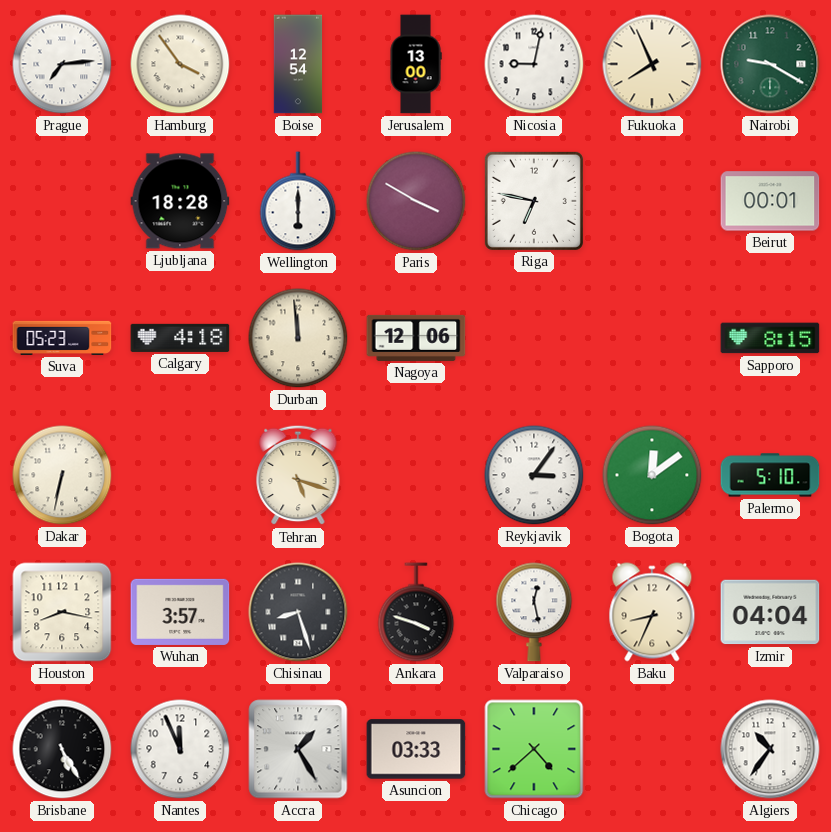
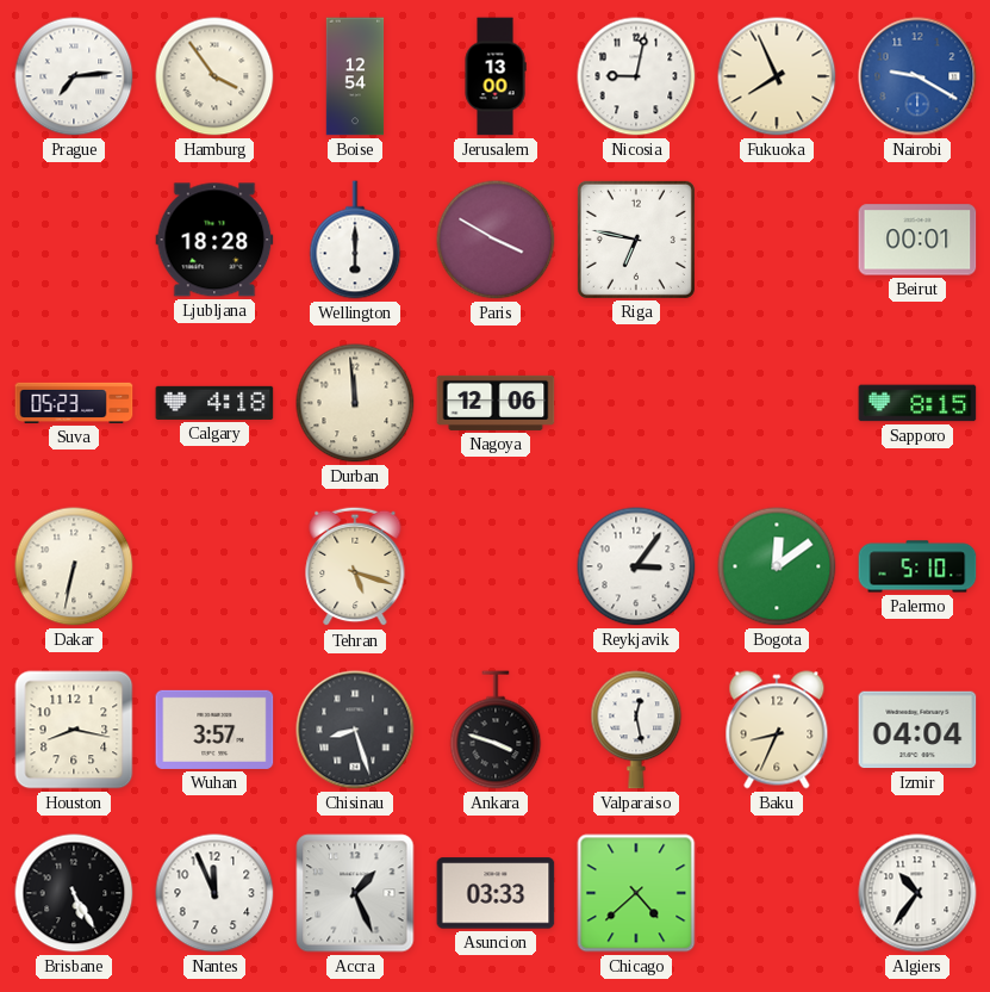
Nairobi dial: green -> blue (917, 76)
Accra: 1:25 -> 1:26 (355, 893)
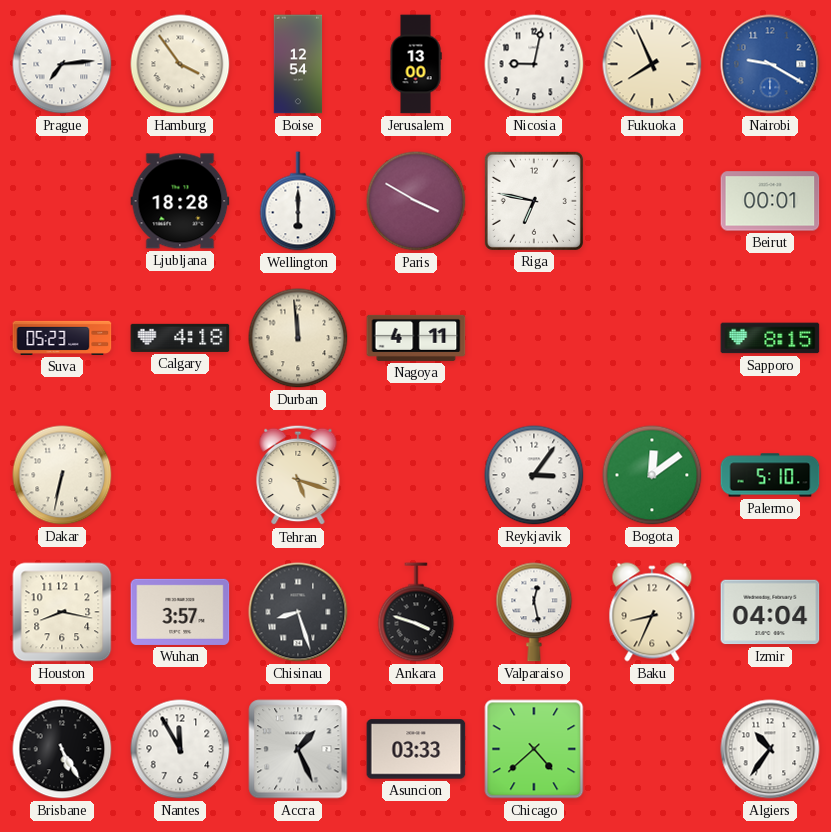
Nagoya: 12:06 -> 4:11 (416, 338)
Nantes: 11:56 -> 11:55 (180, 749)
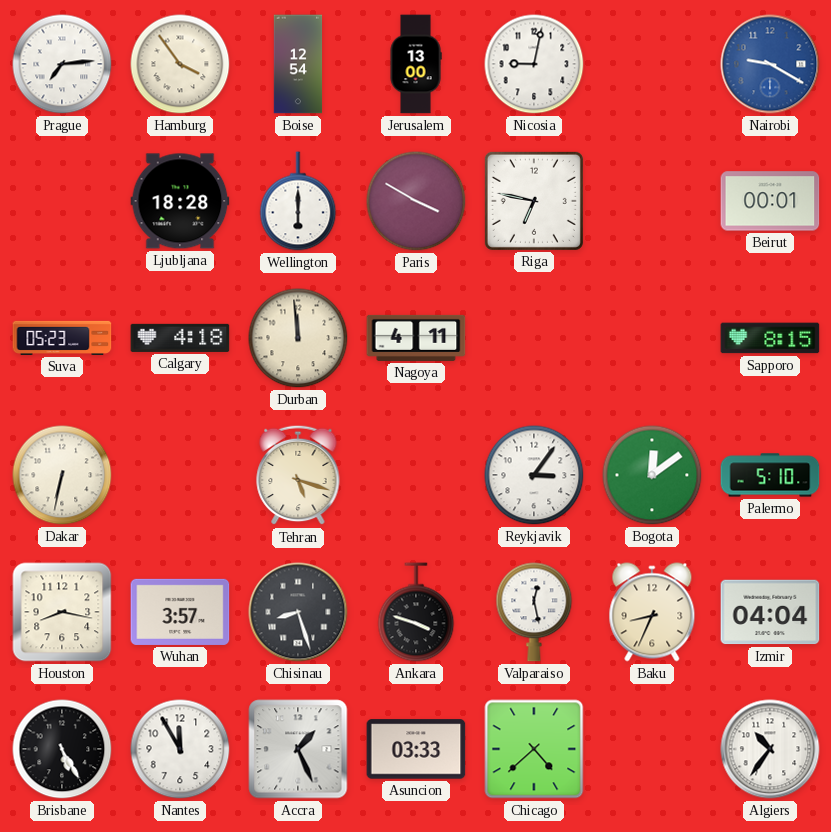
Fukuoka: 7:56 -> none (652, 64)
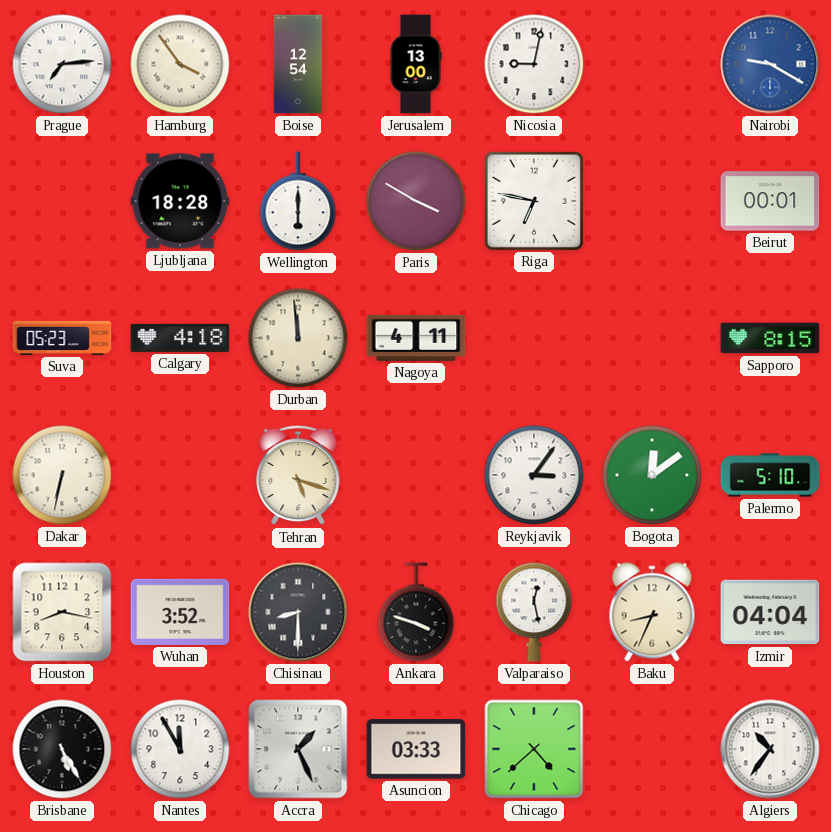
Wuhan: 3:57 -> 3:52 (180, 612)
Chisinau: 8:27 -> 8:30 (298, 612)
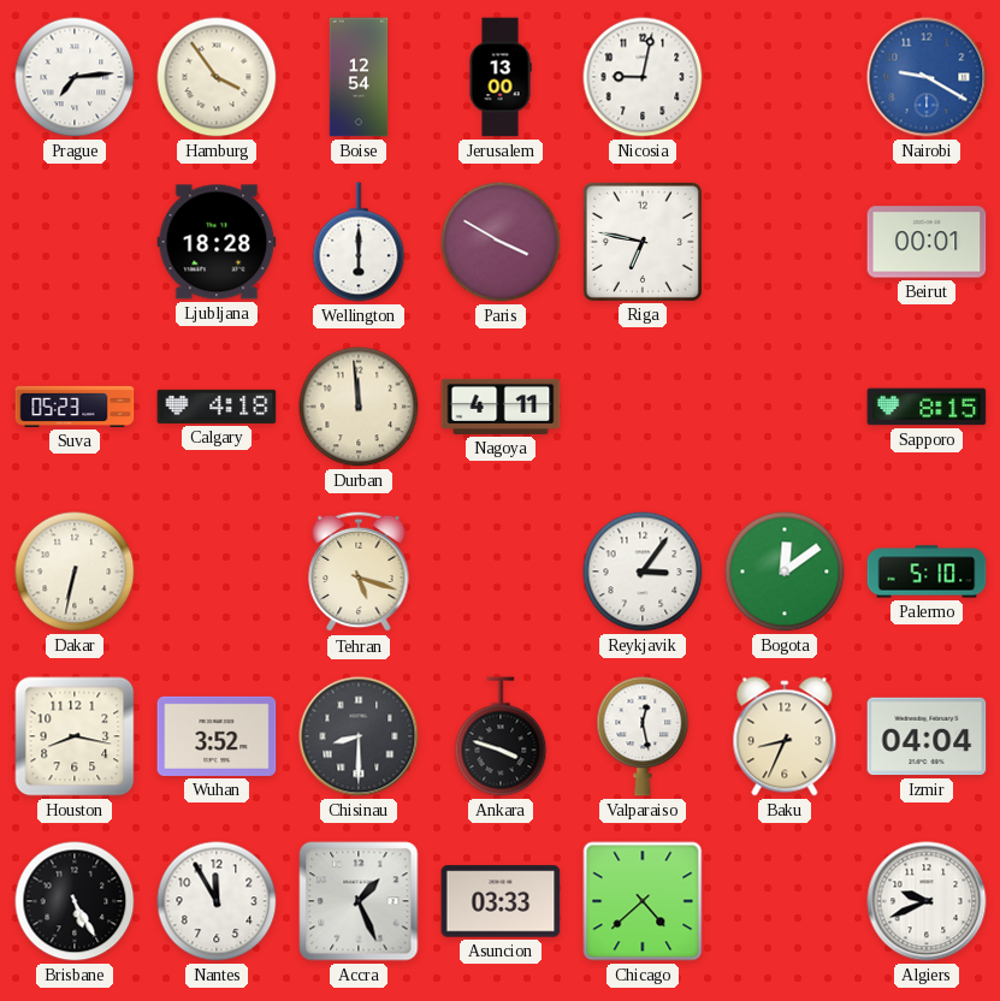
Algiers: 10:36 -> 9:41 (927, 901)
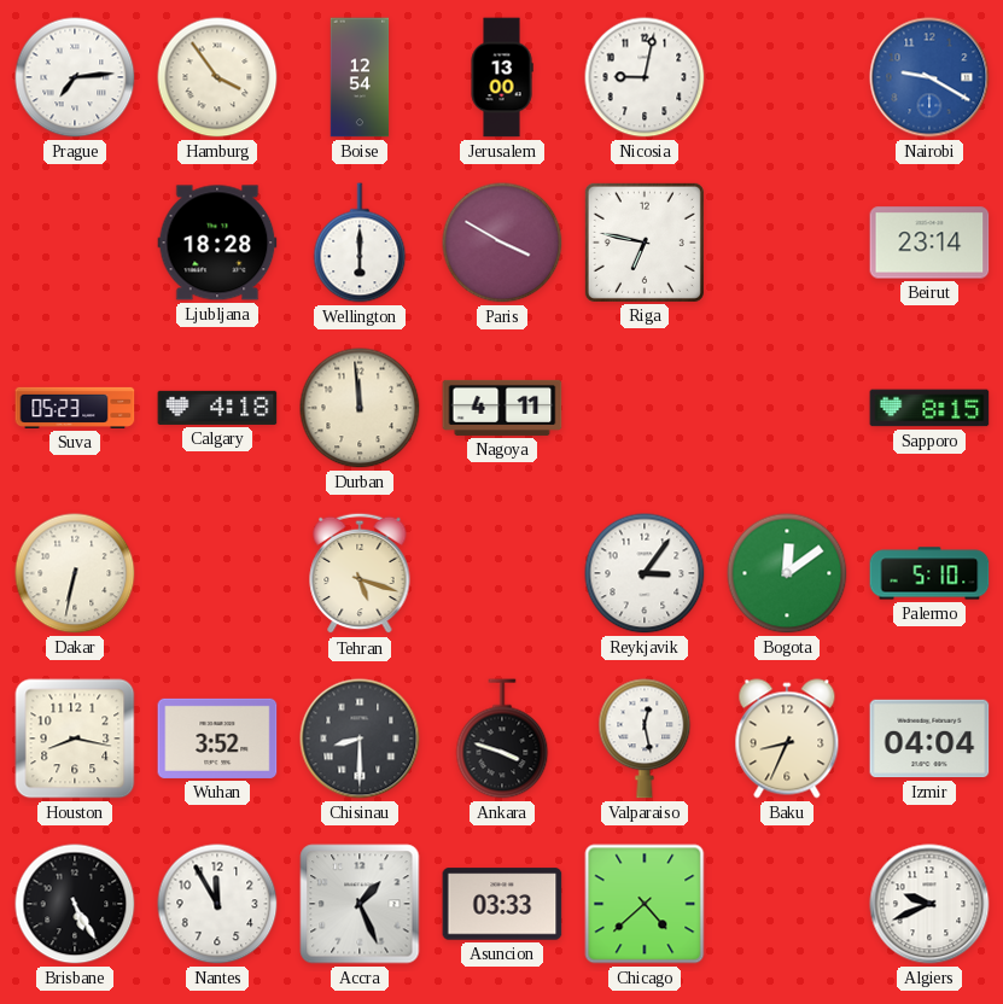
Beirut: 00:01 -> 23:14 (929, 243)
